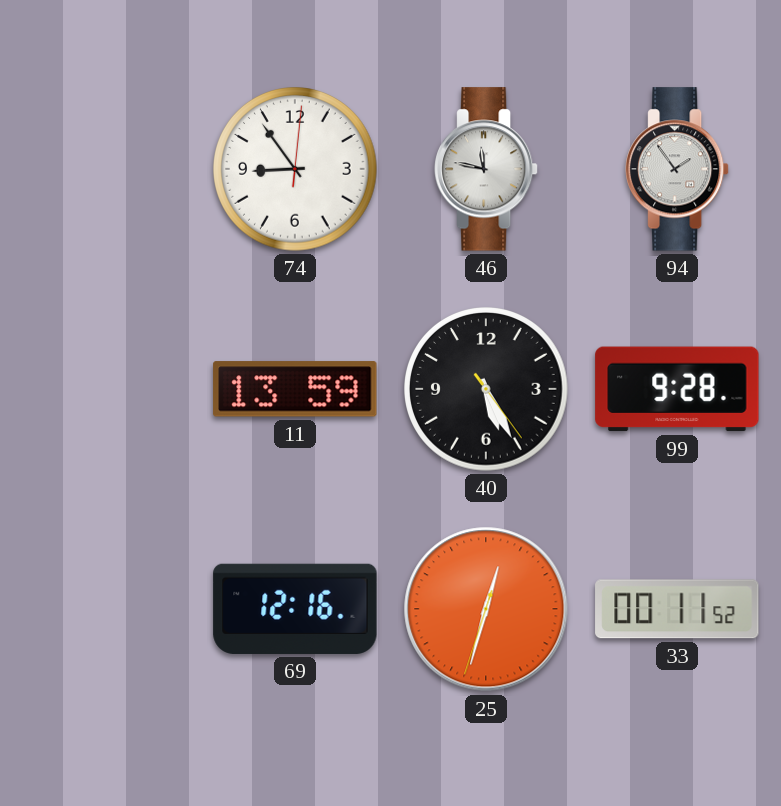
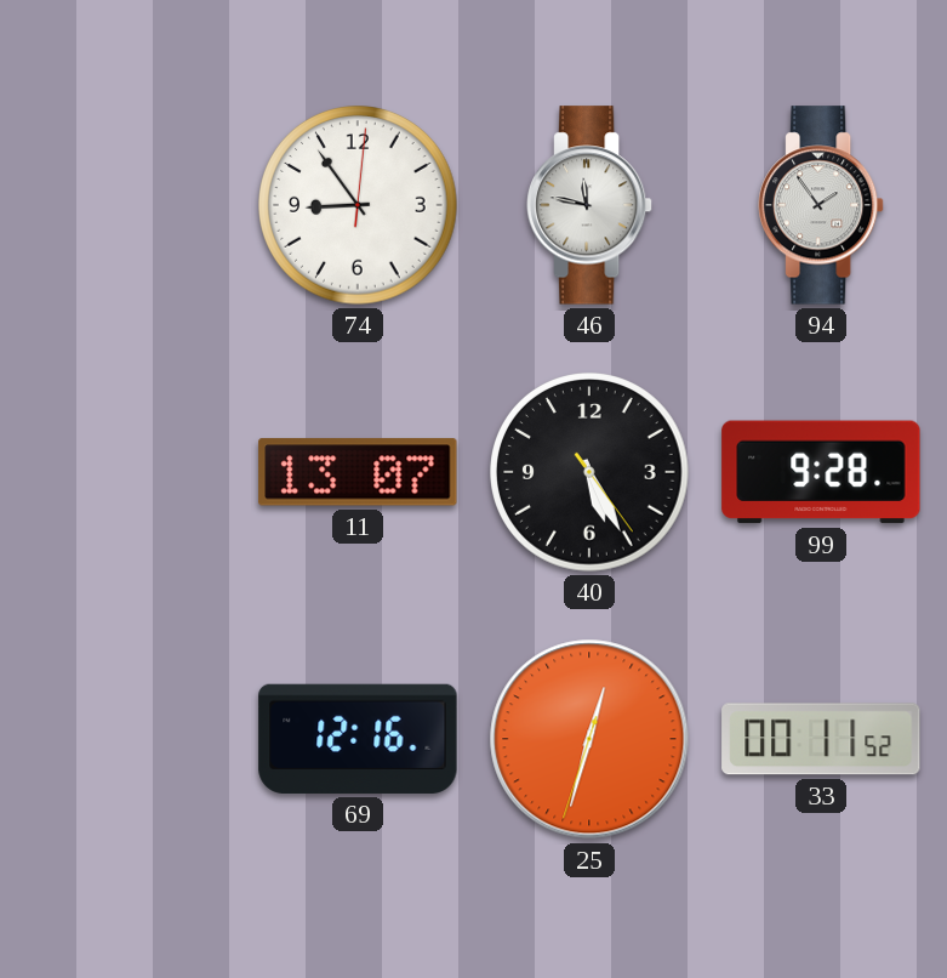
11: 13:59 -> 13:07 (358, 472)
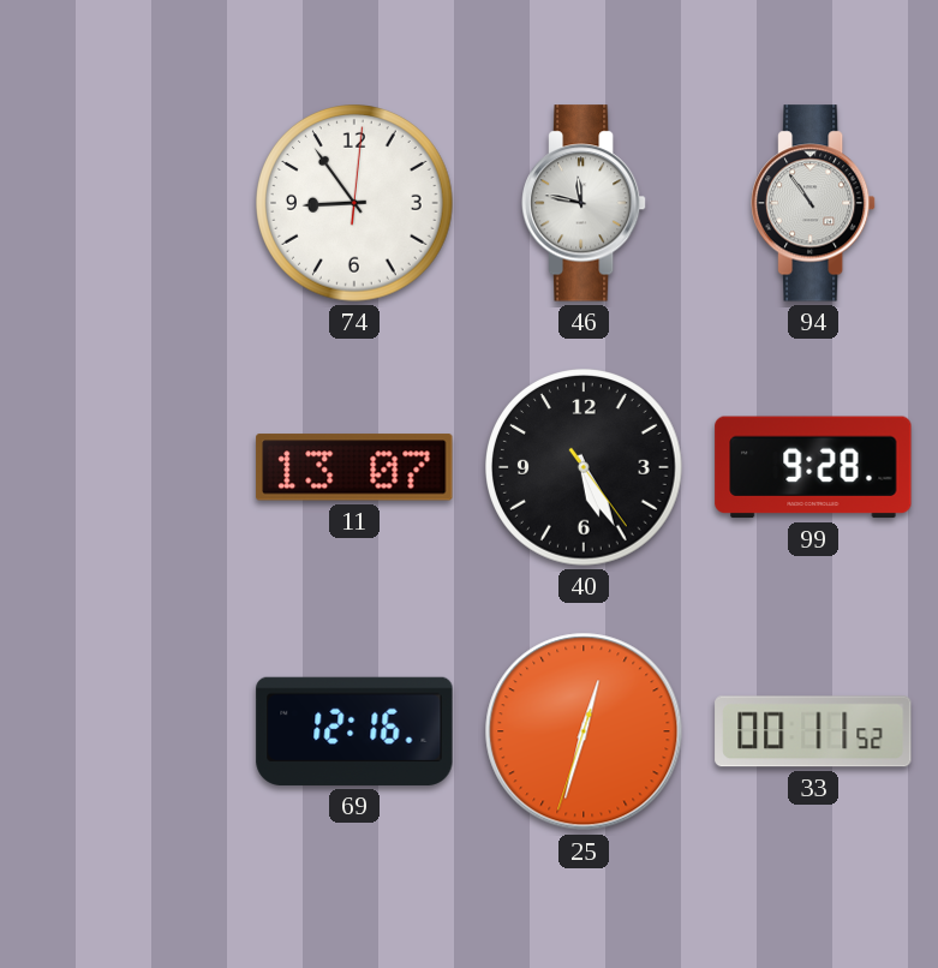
94: 1:54 -> 10:54 (813, 203)
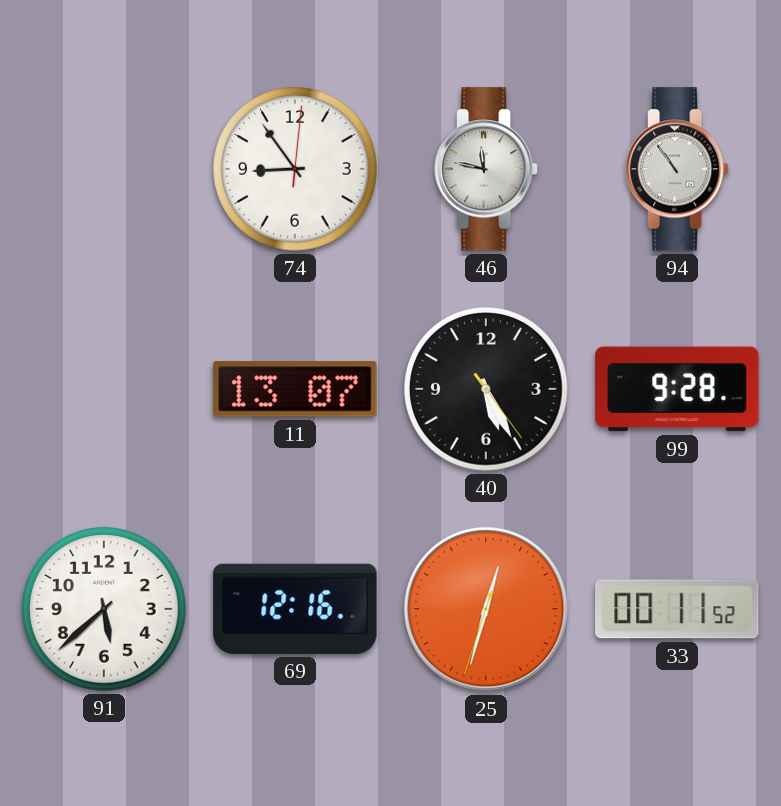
91: none -> 5:38 (104, 609)
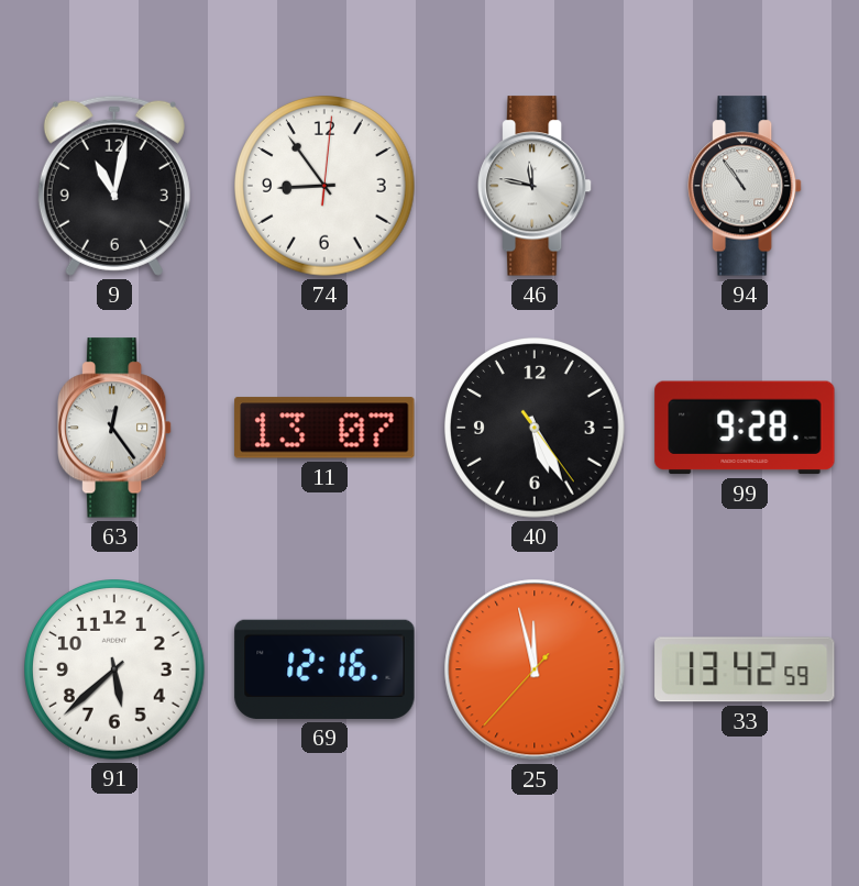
9: none -> 11:02 (114, 186)
63: none -> 12:24 (114, 428)
25: 12:32 -> 11:57 (535, 669)
33: 00:11 -> 13:42 (745, 669)
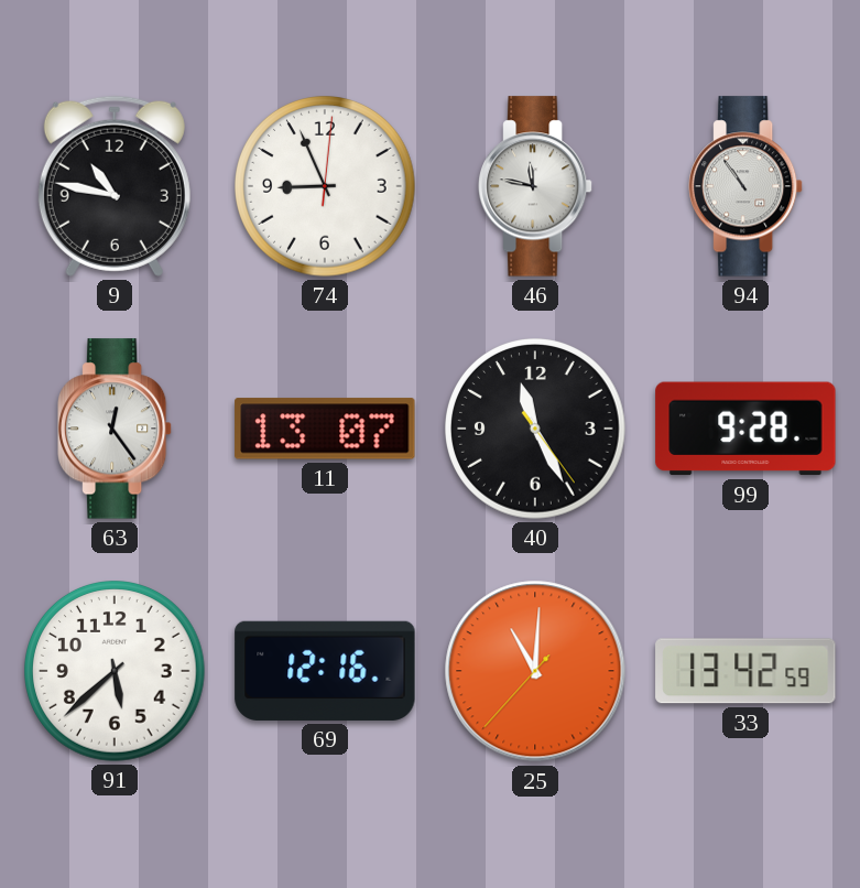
9: 11:02 -> 10:47 (115, 186)
74: 8:54 -> 8:56 (325, 186)
40: 5:25 -> 11:25 (535, 429)
25: 11:57 -> 11:00 (535, 671)
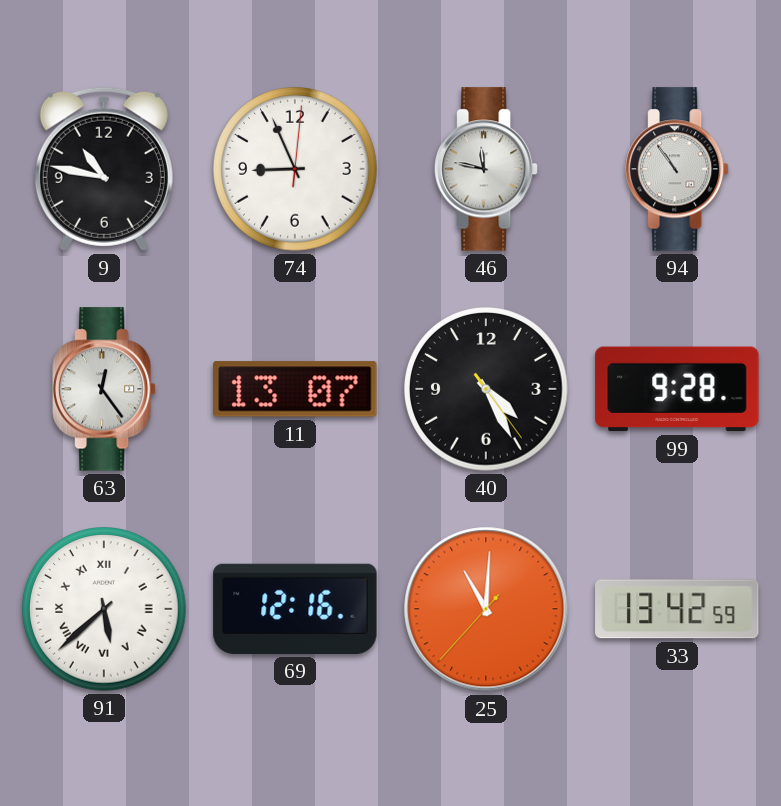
40: 11:25 -> 4:25 (486, 389)
91 numerals: Arabic -> Roman (104, 609)
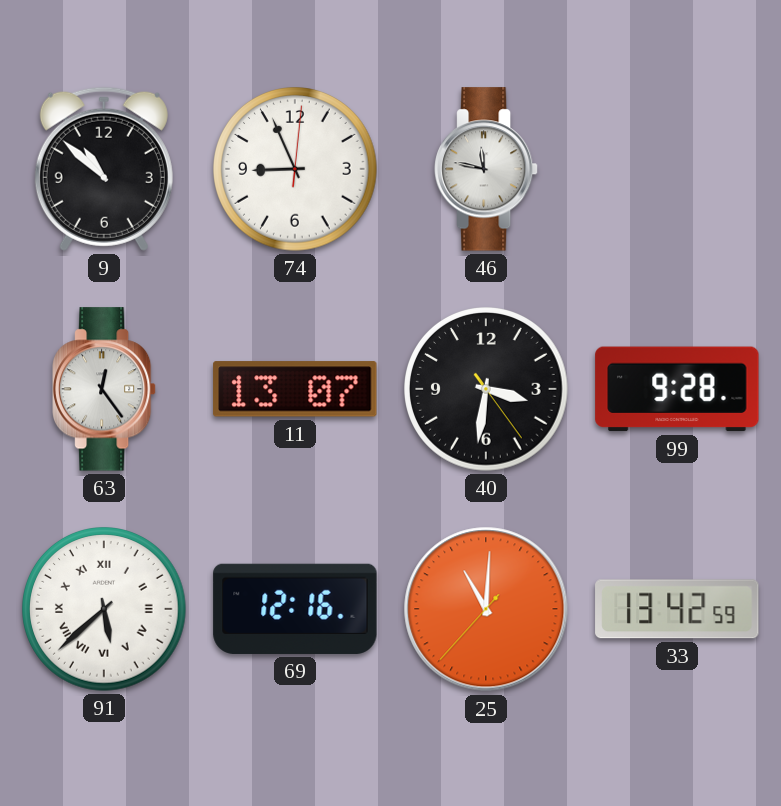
9: 10:47 -> 10:52 (104, 169)
94: 10:54 -> none (677, 169)
40: 4:25 -> 3:31 (486, 389)
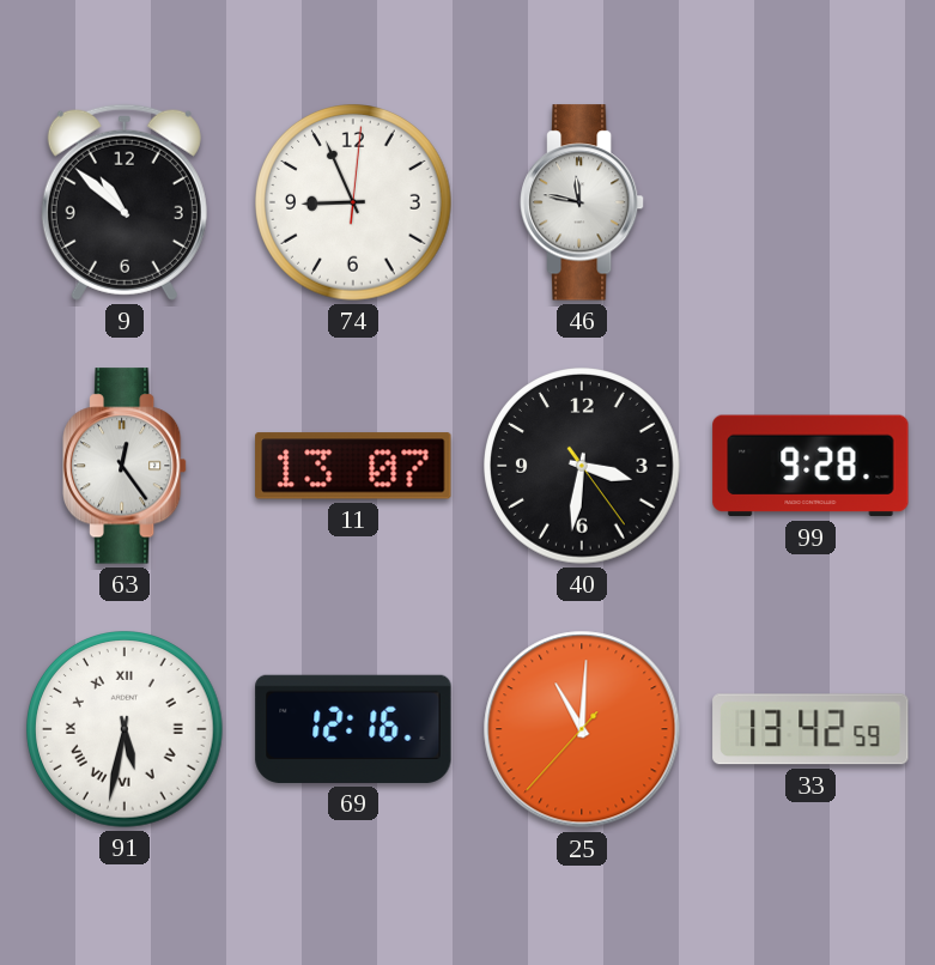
91: 5:38 -> 5:32 (125, 729)
